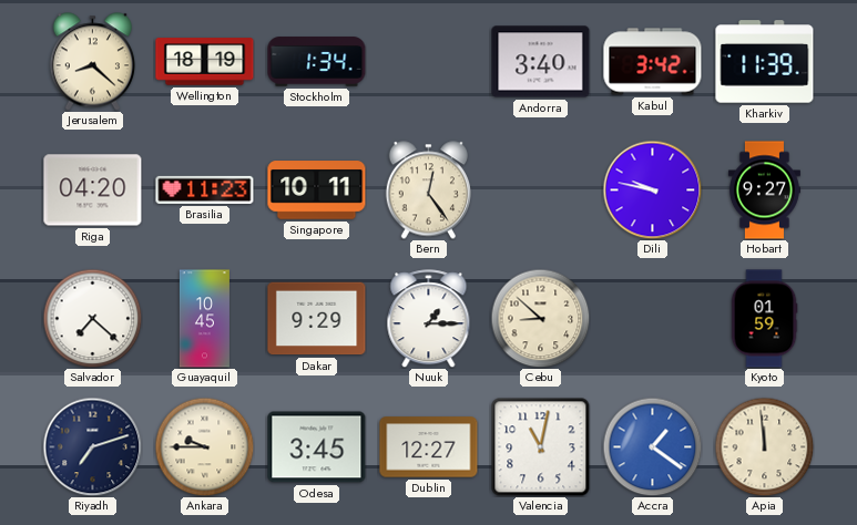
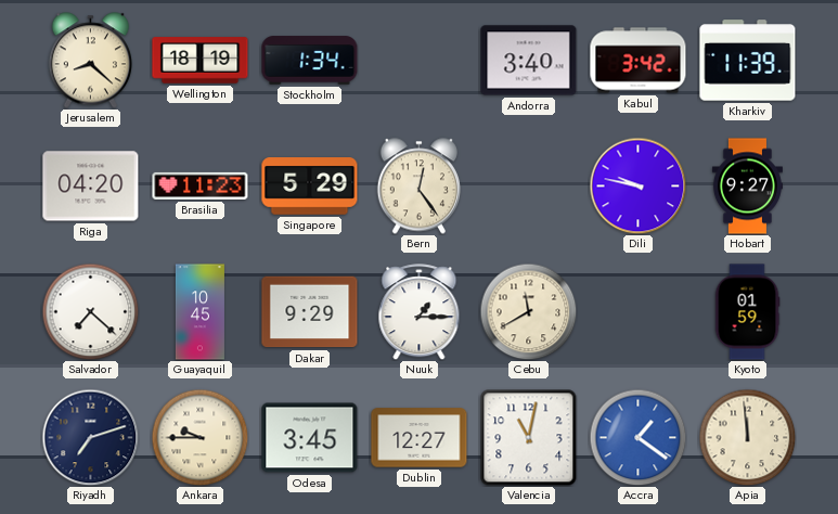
Singapore: 10:11 -> 5:29 (310, 187)
Cebu: 8:52 -> 11:40 (528, 311)
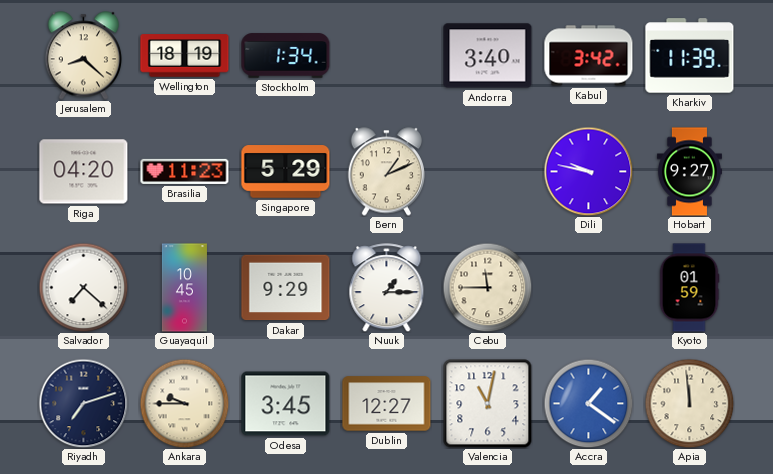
Bern: 12:24 -> 1:11 (386, 172)
Cebu: 11:40 -> 11:45 (487, 287)
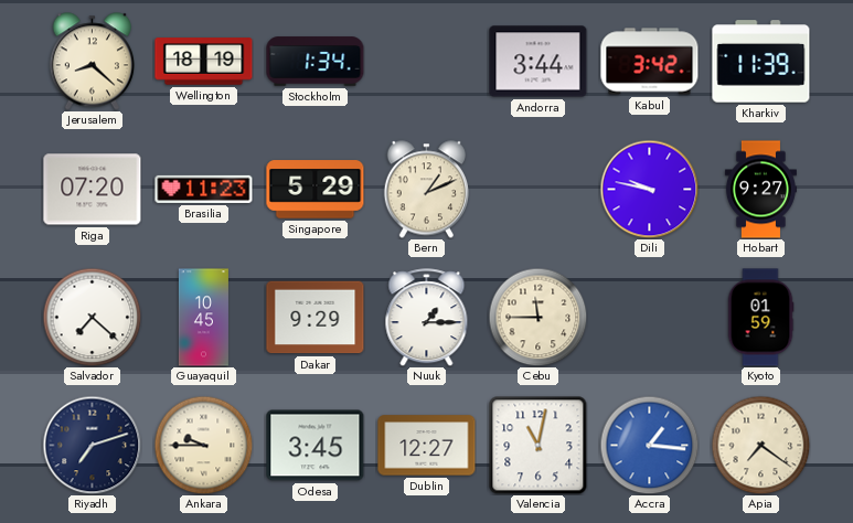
Andorra: 3:40 -> 3:44 (539, 62)
Riga: 04:20 -> 07:20 (93, 190)
Accra: 1:21 -> 1:16 (649, 445)
Apia: 11:59 -> 7:21 (760, 445)
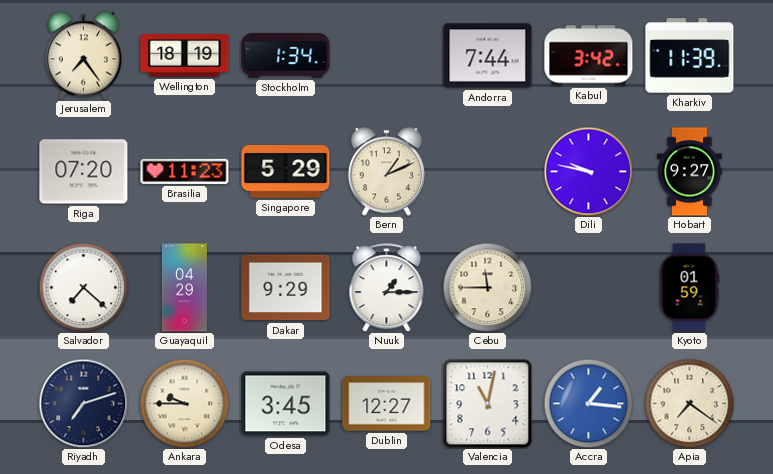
Jerusalem: 8:22 -> 7:24 (83, 56)
Andorra: 3:44 -> 7:44 (488, 56)
Guayaquil: 10:45 -> 04:29 (184, 288)
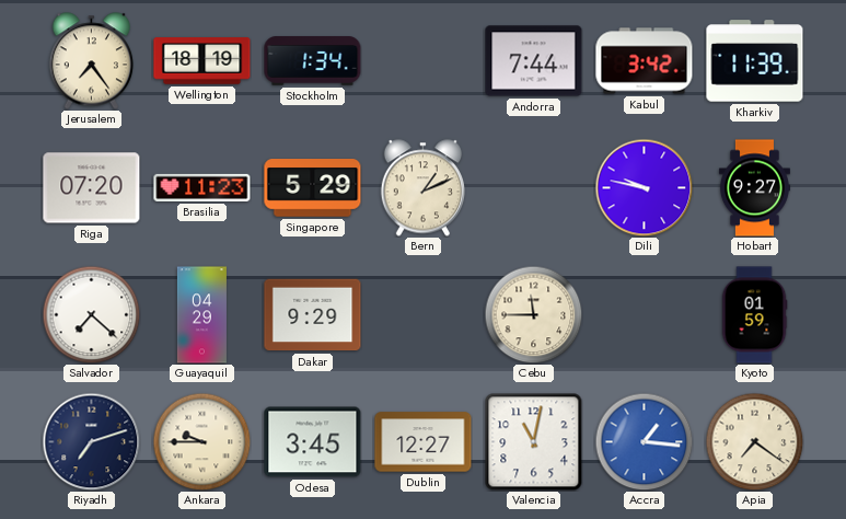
Nuuk: 1:15 -> none (387, 288)
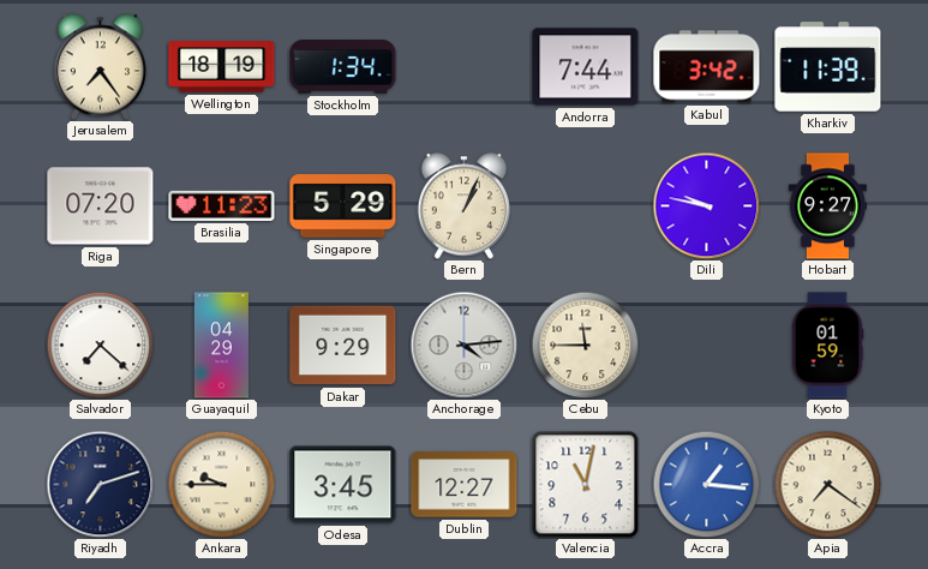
Bern: 1:11 -> 1:04 (463, 206)
Anchorage: none -> 4:14 (463, 345)
